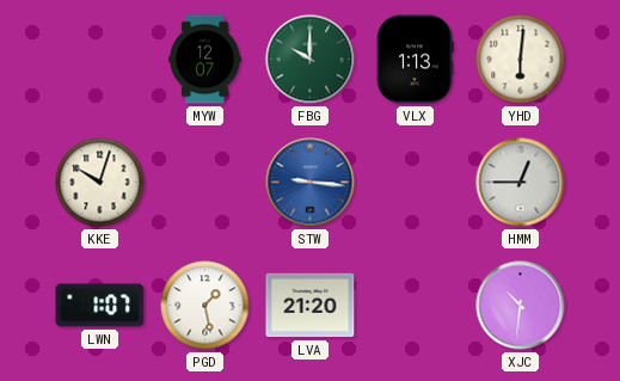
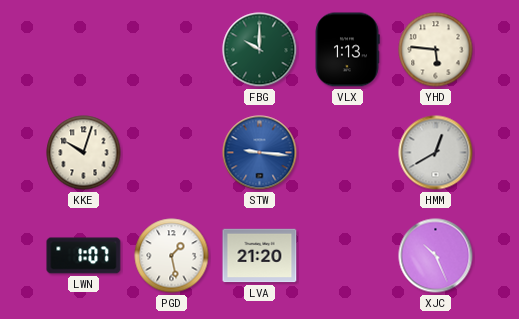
MYW: 12:07 -> none (205, 60)
YHD: 6:01 -> 5:46 (436, 50)
HMM: 12:45 -> 12:40 (436, 153)
XJC: 10:31 -> 10:26 (436, 256)
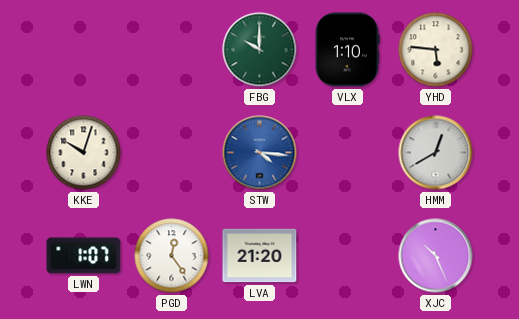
VLX: 1:13 -> 1:10 (347, 50)
STW: 9:16 -> 4:16 (260, 153)
PGD: 1:28 -> 12:24 (172, 256)
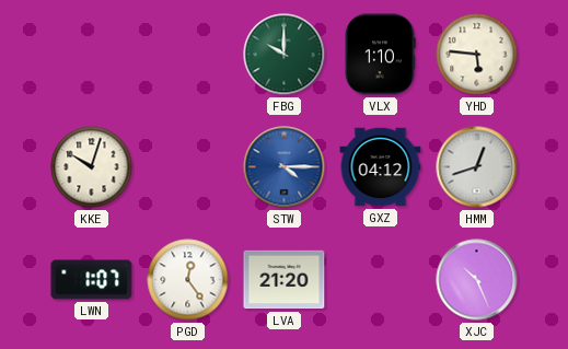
STW: 4:16 -> 4:15 (285, 167)
GXZ: none -> 04:12 (381, 167)
HMM: 12:40 -> 12:42 (477, 167)
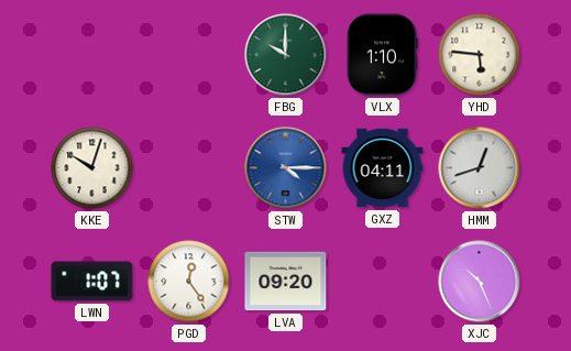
GXZ: 04:12 -> 04:11 (383, 168)
LVA: 21:20 -> 09:20 (286, 282)
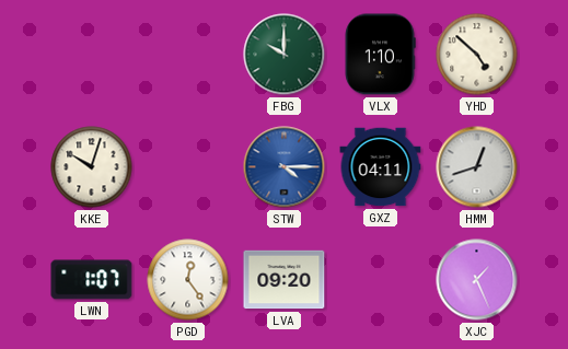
YHD: 5:46 -> 4:52 (477, 55)
XJC: 10:26 -> 1:26 (477, 280)
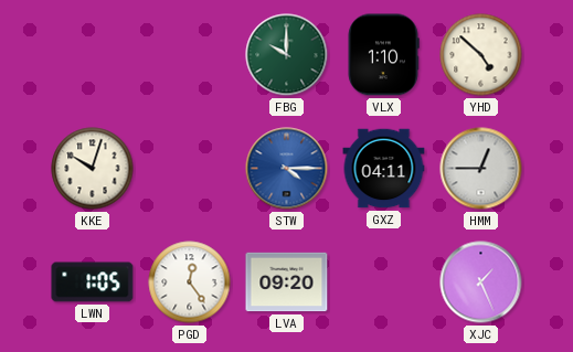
HMM: 12:42 -> 12:45 (481, 169)
LWN: 1:07 -> 1:05 (93, 282)
